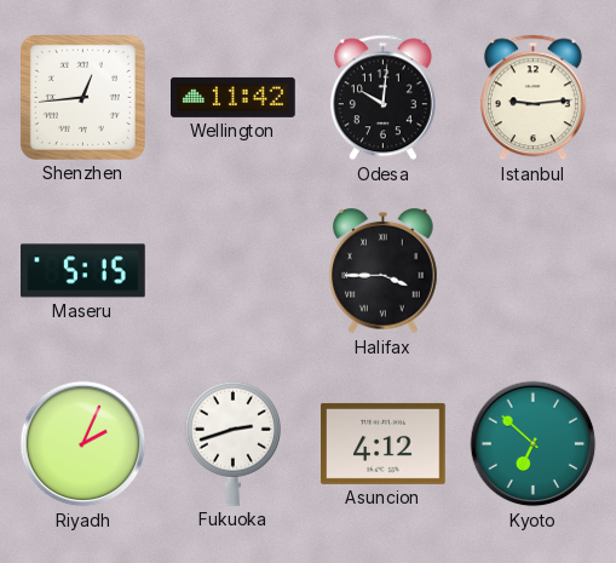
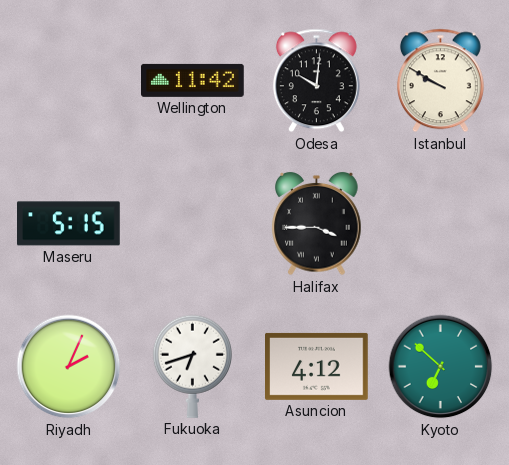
Shenzhen: 12:44 -> none (82, 97)
Istanbul: 9:14 -> 9:50 (440, 81)
Fukuoka: 2:42 -> 6:42 (192, 366)
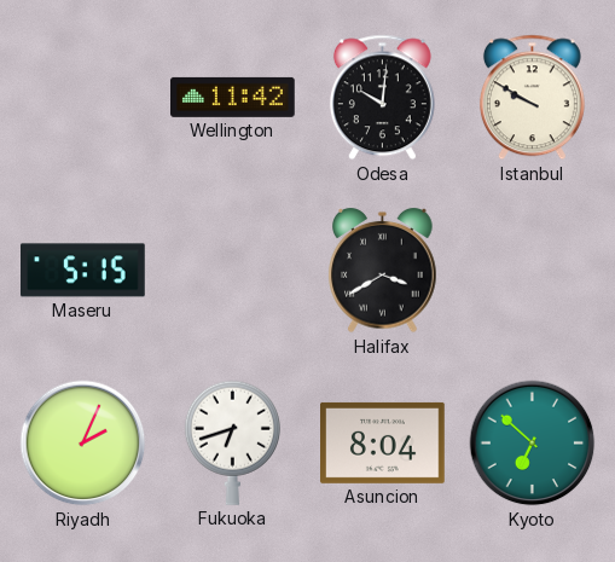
Halifax: 3:45 -> 3:40 (383, 271)
Asuncion: 4:12 -> 8:04 (383, 442)
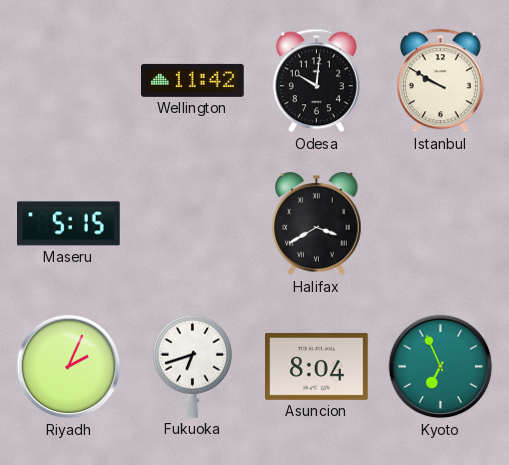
Kyoto: 6:52 -> 6:56 (441, 367)
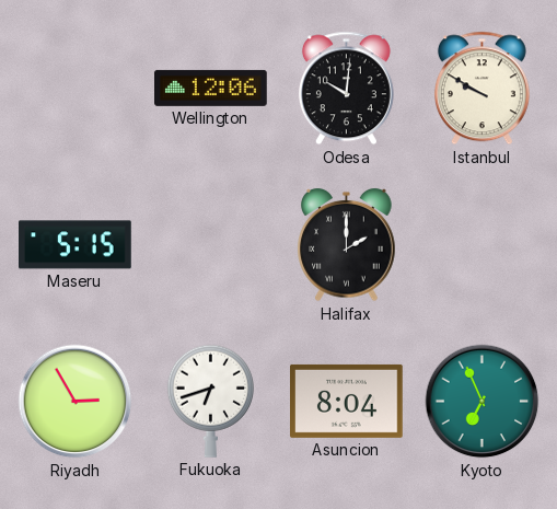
Wellington: 11:42 -> 12:06 (211, 88)
Halifax: 3:40 -> 2:00 (347, 245)
Riyadh: 2:04 -> 2:55 (76, 402)
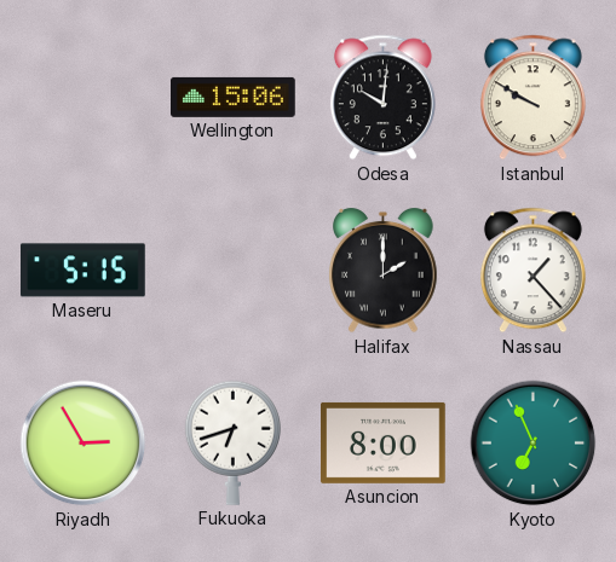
Wellington: 12:06 -> 15:06 (234, 97)
Nassau: none -> 1:23 (532, 271)
Asuncion: 8:04 -> 8:00 (384, 442)
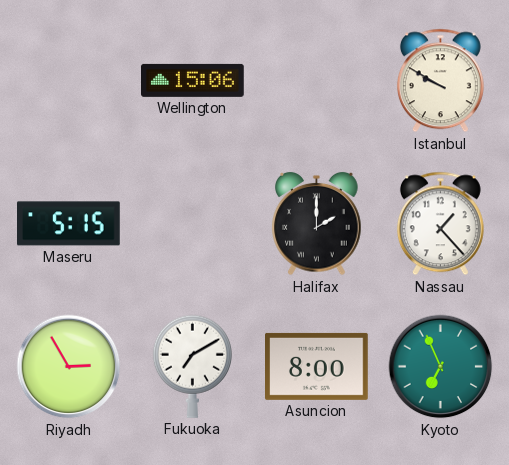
Odesa: 10:01 -> none (382, 98)
Fukuoka: 6:42 -> 7:10 (192, 366)
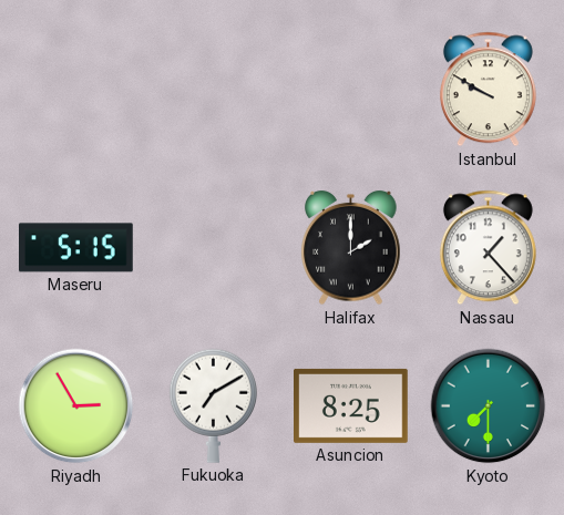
Wellington: 15:06 -> none (193, 80)
Asuncion: 8:00 -> 8:25 (351, 405)
Kyoto: 6:56 -> 7:30 (489, 406)
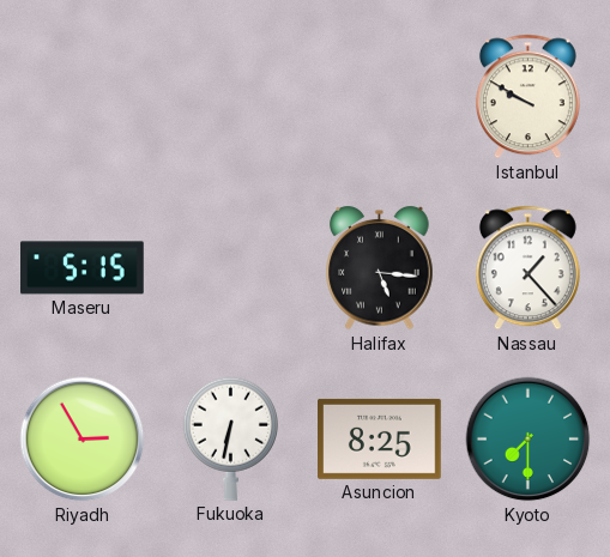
Halifax: 2:00 -> 5:16 (380, 268)
Fukuoka: 7:10 -> 6:32 (230, 438)
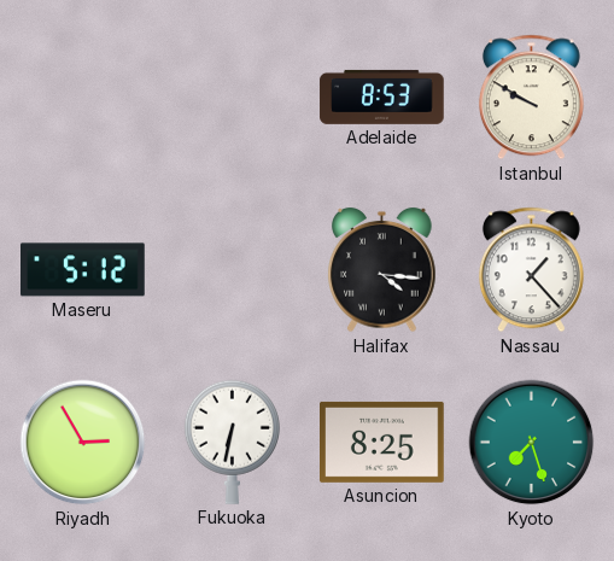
Adelaide: none -> 8:53 (382, 97)
Maseru: 5:15 -> 5:12 (83, 270)
Halifax: 5:16 -> 4:16 (382, 270)
Kyoto: 7:30 -> 7:27 (532, 443)
